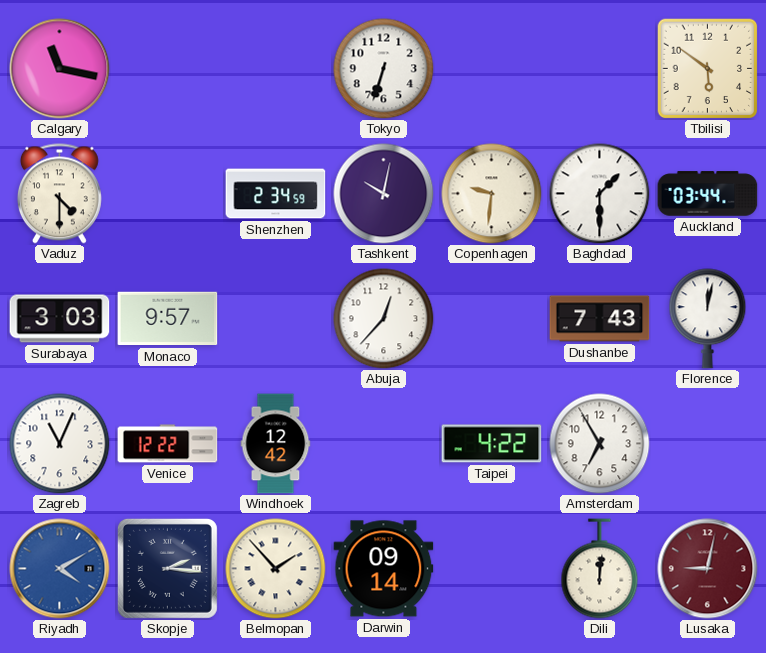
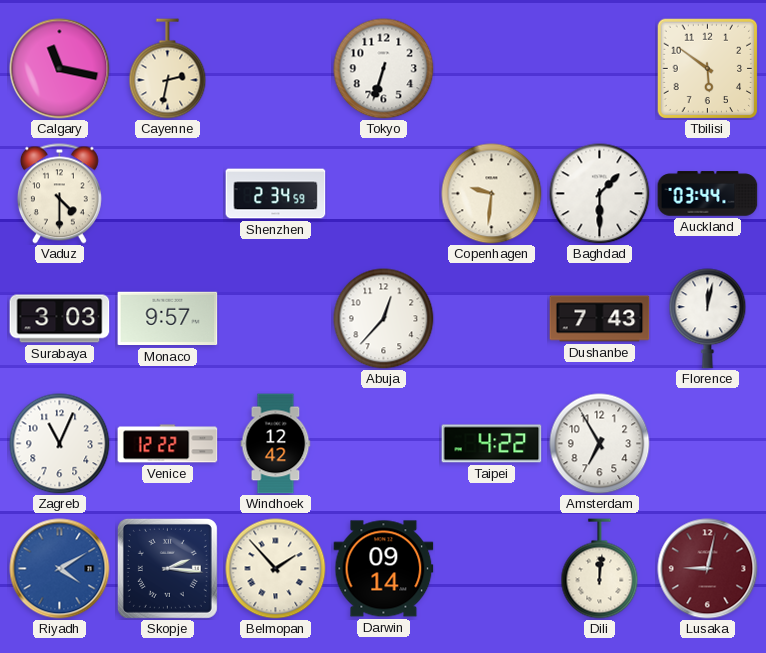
Cayenne: none -> 2:32 (168, 69)
Tashkent: 10:02 -> none (384, 194)
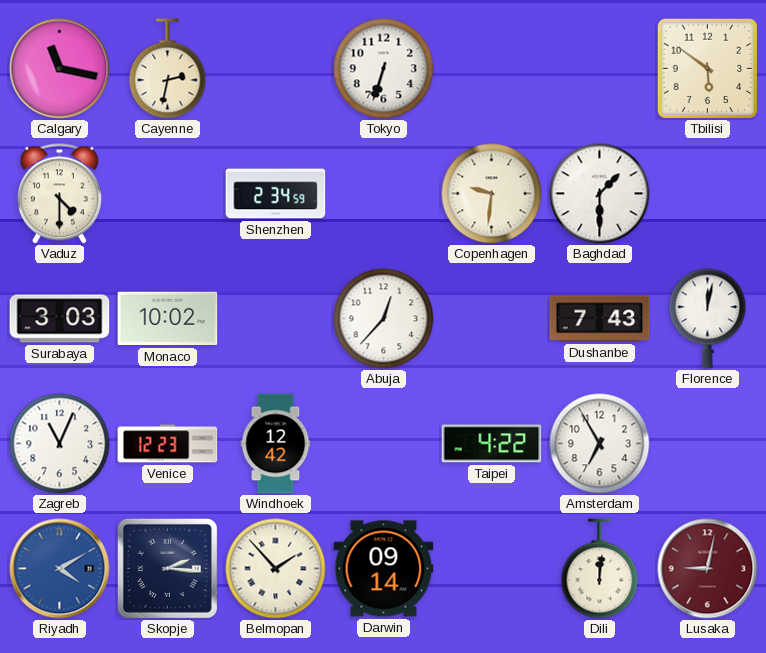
Auckland: 03:44 -> none (708, 194)
Monaco: 9:57 -> 10:02 (168, 319)
Venice: 12:22 -> 12:23 (168, 444)
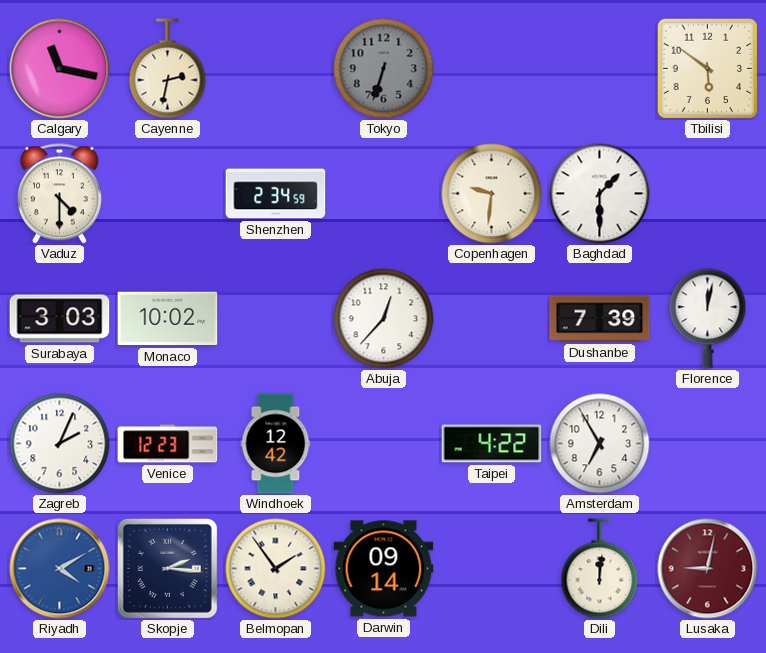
Tokyo dial: white -> grey (384, 69)
Dushanbe: 7:43 -> 7:39 (600, 319)
Zagreb: 11:04 -> 2:04 (60, 444)
Belmopan: 1:53 -> 1:54 (276, 569)
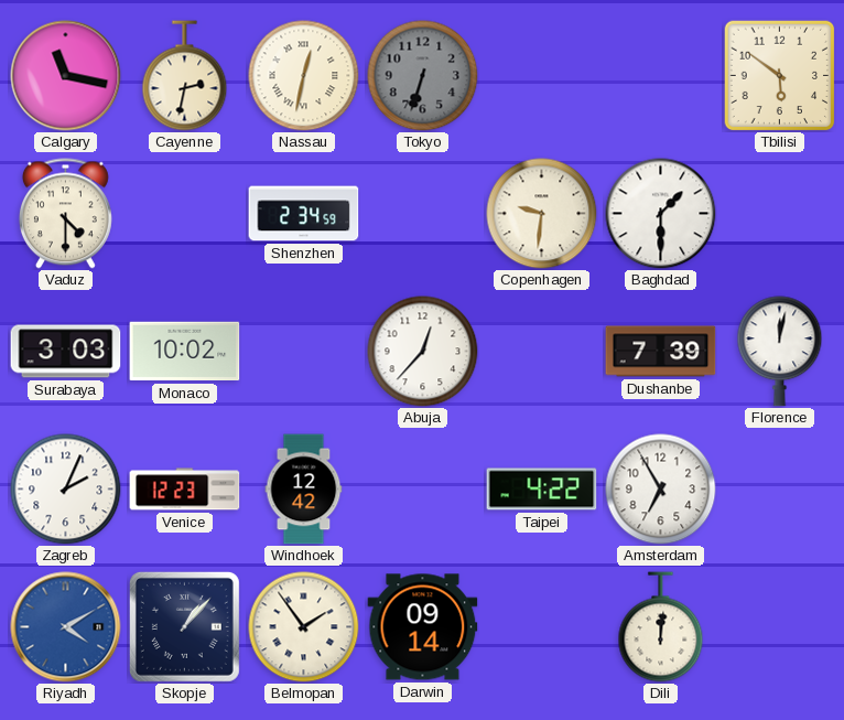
Nassau: none -> 12:32 (304, 76)
Skopje: 2:16 -> 1:07 (184, 626)
Lusaka: 9:02 -> none (708, 569)
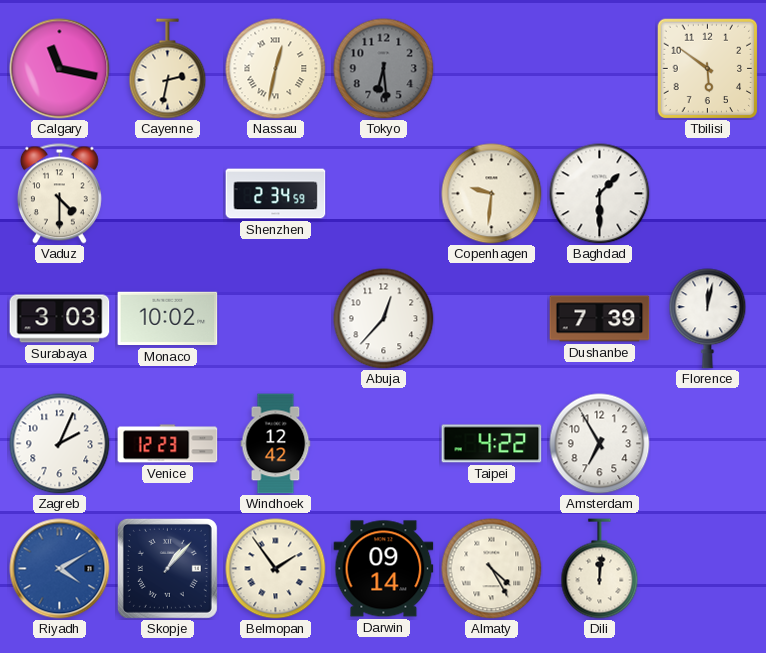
Tokyo: 6:33 -> 6:29 (384, 69)
Almaty: none -> 4:25 (492, 569)
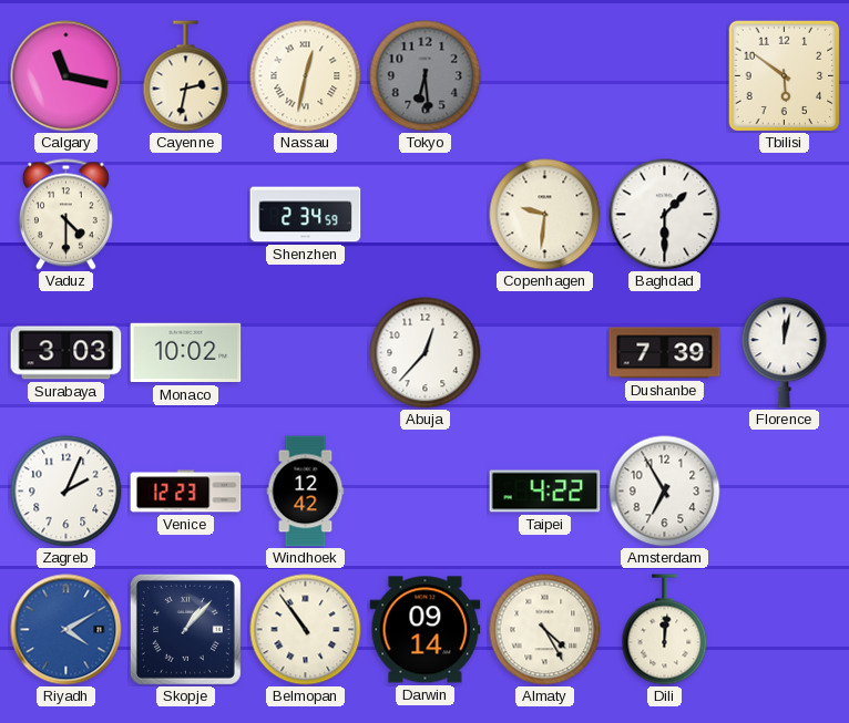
Belmopan: 1:54 -> 10:54 (306, 630)
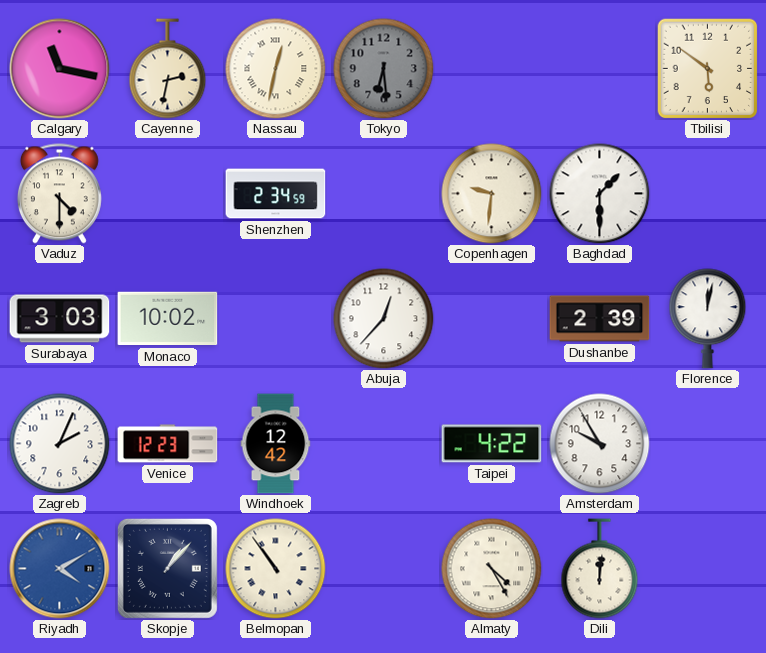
Dushanbe: 7:39 -> 2:39 (600, 319)
Amsterdam: 6:55 -> 9:55 (600, 444)
Darwin: 09:14 -> none (426, 630)
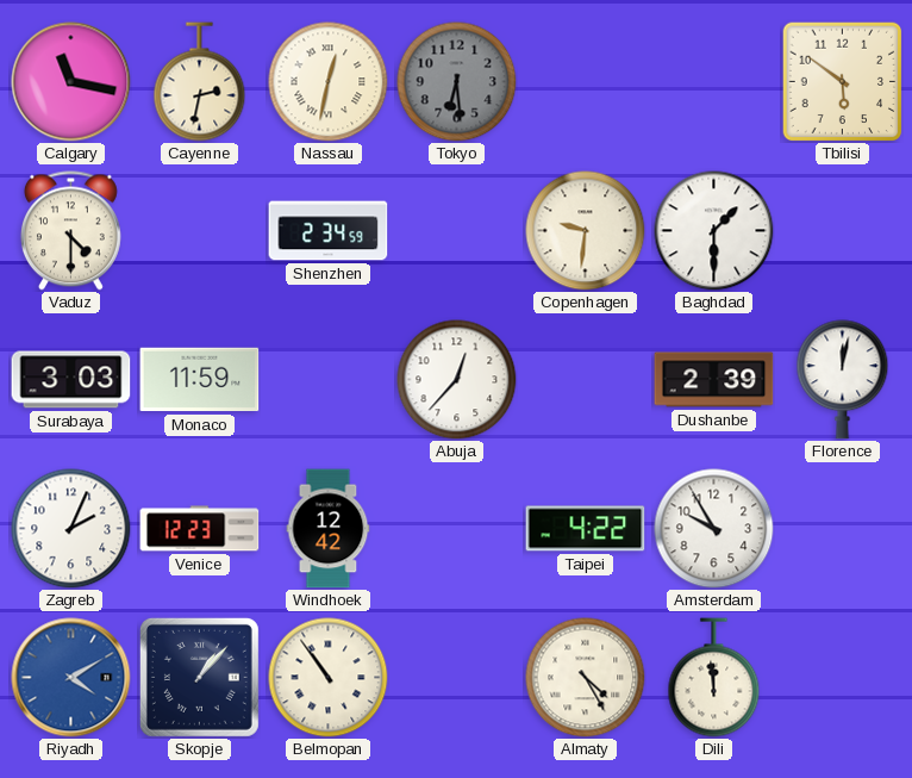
Monaco: 10:02 -> 11:59 (200, 380)
Dili: 12:01 -> 11:59 (714, 678)
